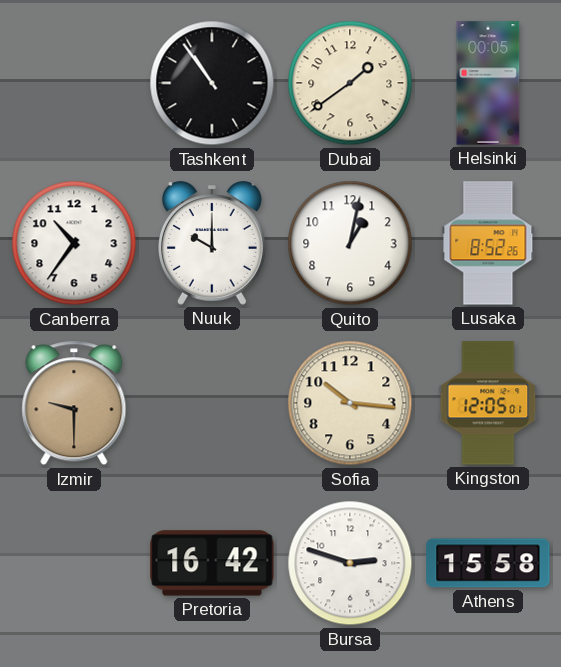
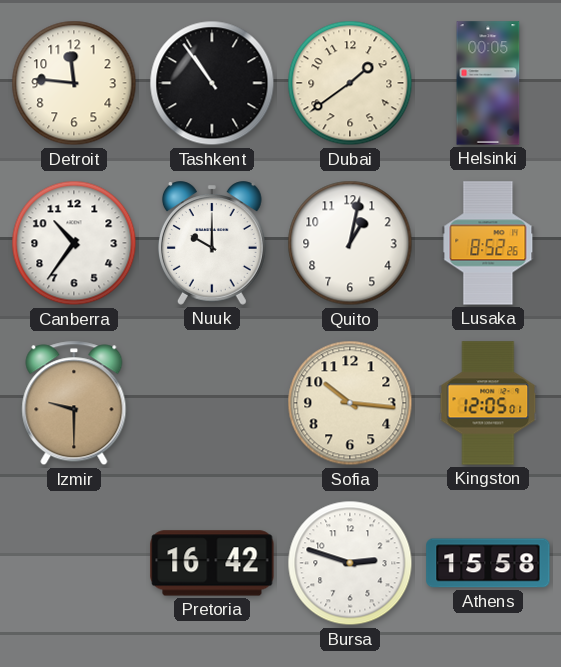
Detroit: none -> 11:46 (74, 83)
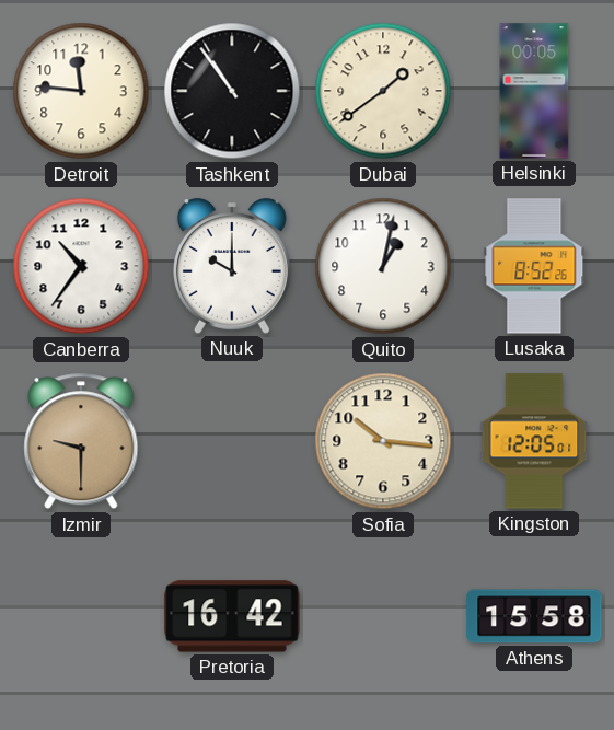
Bursa: 2:48 -> none (350, 563)
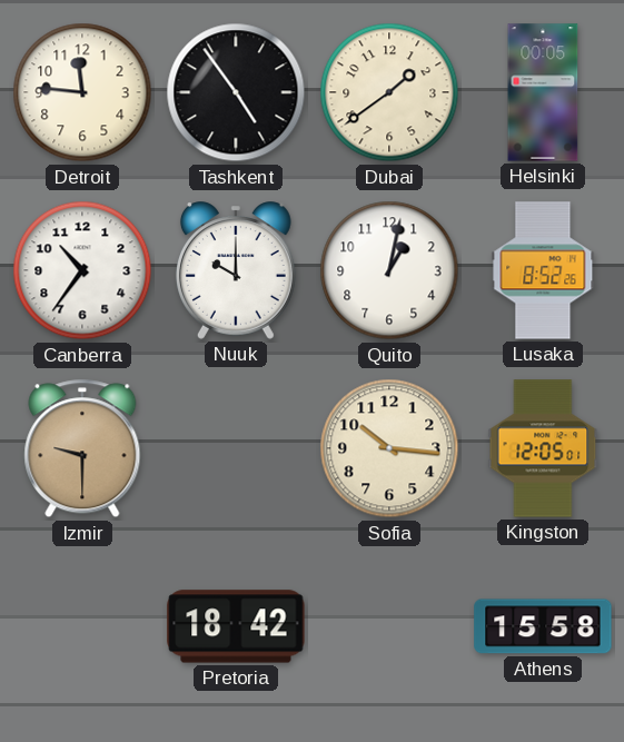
Tashkent: 10:54 -> 4:54 (236, 92)
Pretoria: 16:42 -> 18:42 (236, 626)
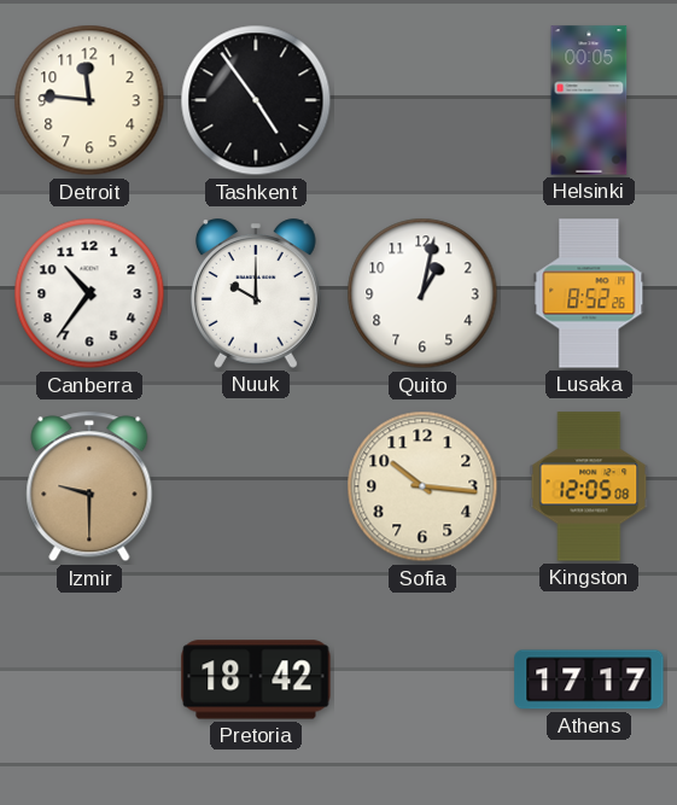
Dubai: 1:39 -> none (389, 92)
Kingston: 12:05:01 -> 12:05:08 (589, 486)
Athens: 15:58 -> 17:17 (589, 679)
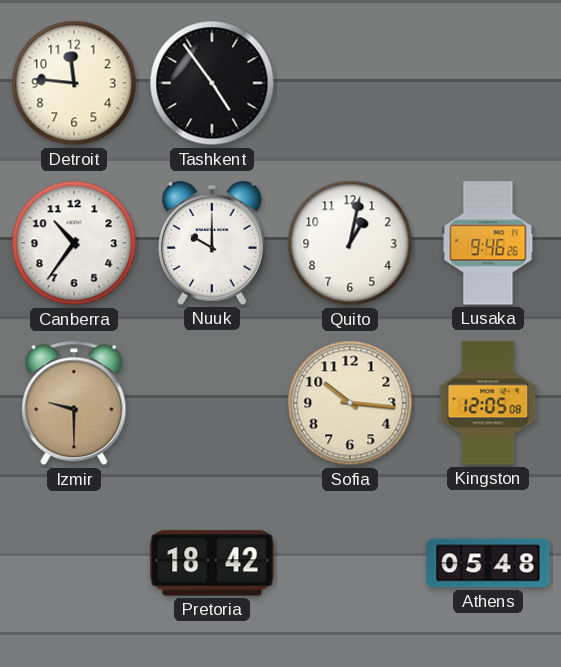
Helsinki: 00:05 -> none (589, 100)
Lusaka: 8:52 -> 9:46 (488, 243)
Athens: 17:17 -> 05:48 (488, 563)
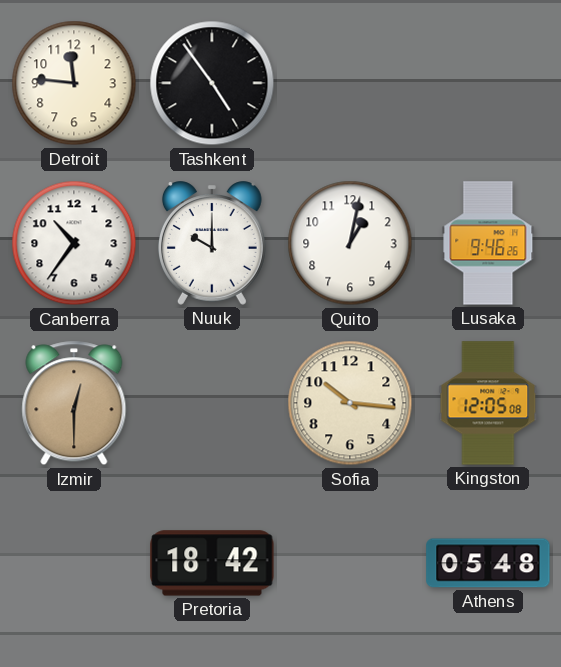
Izmir: 9:30 -> 12:30 (74, 403)
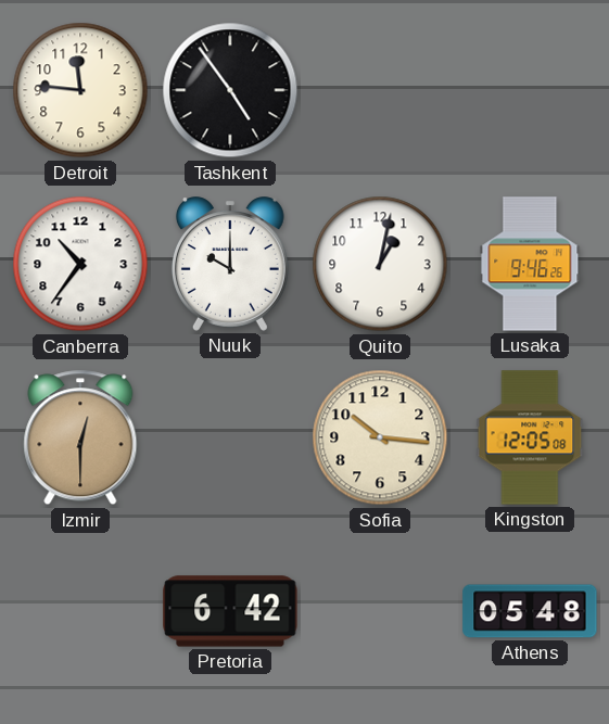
Pretoria: 18:42 -> 6:42 (230, 611)
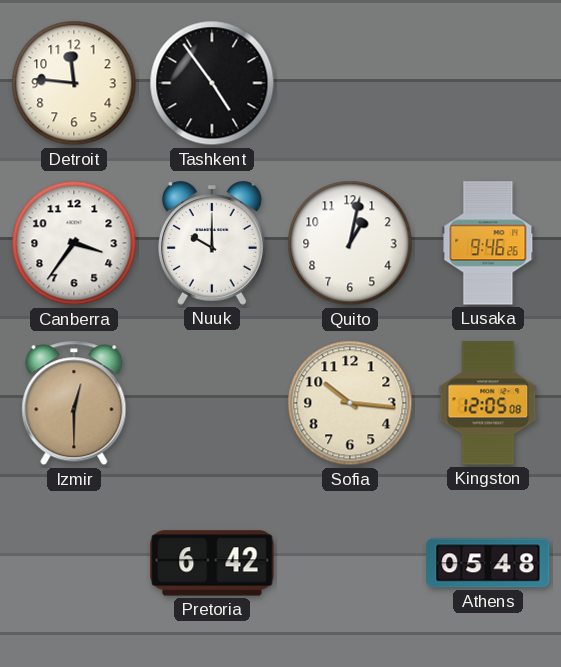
Canberra: 10:36 -> 3:36 (74, 243)
